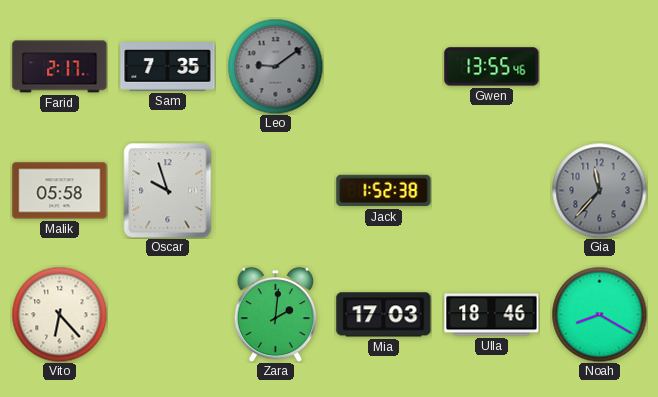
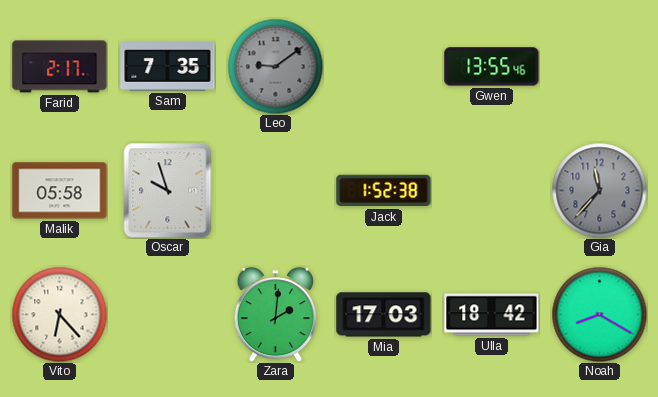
Ulla: 18:46 -> 18:42 (492, 315)
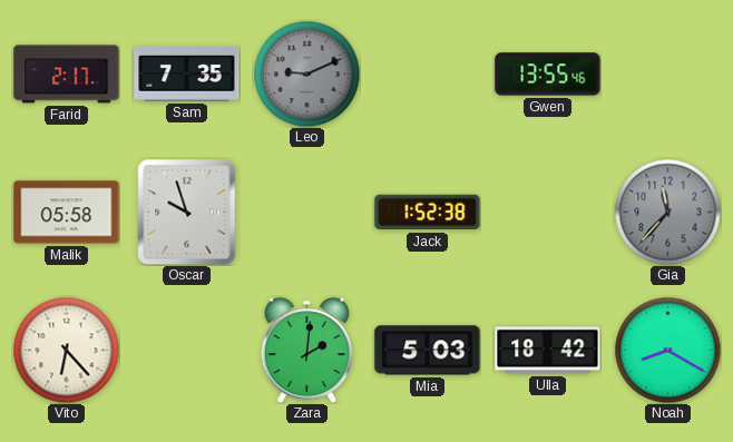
Leo: 9:09 -> 9:11 (306, 73)
Mia: 17:03 -> 5:03 (428, 351)
